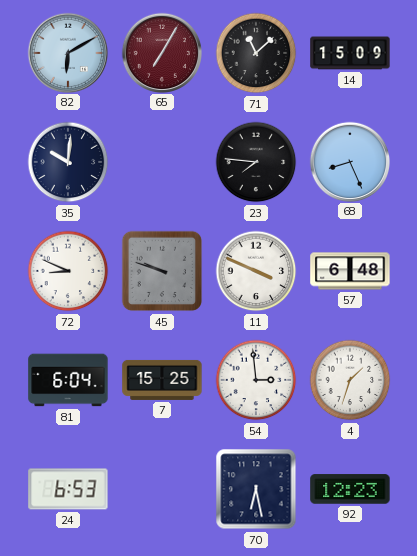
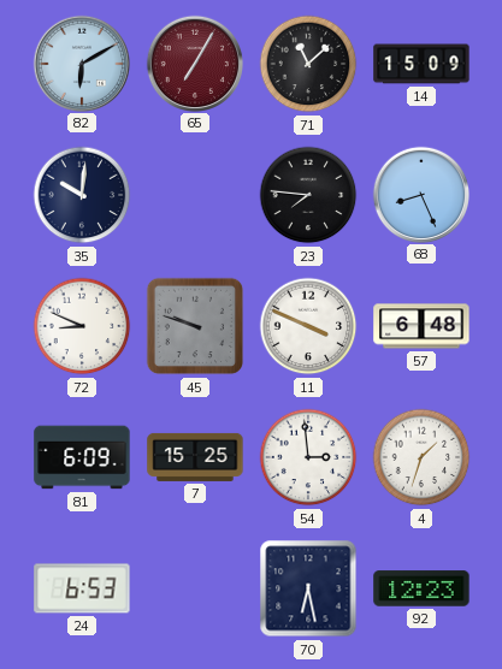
81: 6:04 -> 6:09 (82, 457)
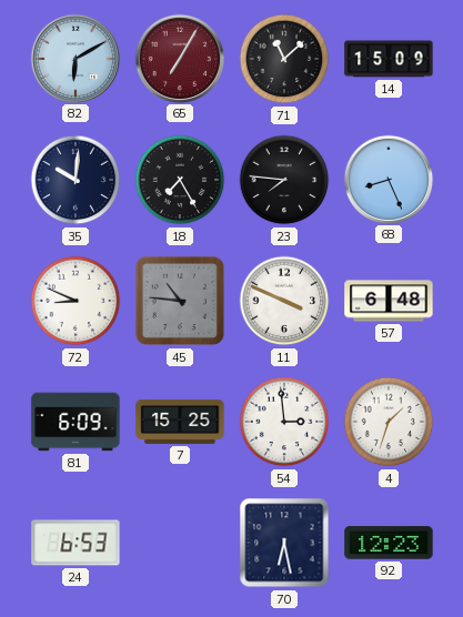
18: none -> 7:25 (180, 180)
45: 9:48 -> 10:46 (180, 301)
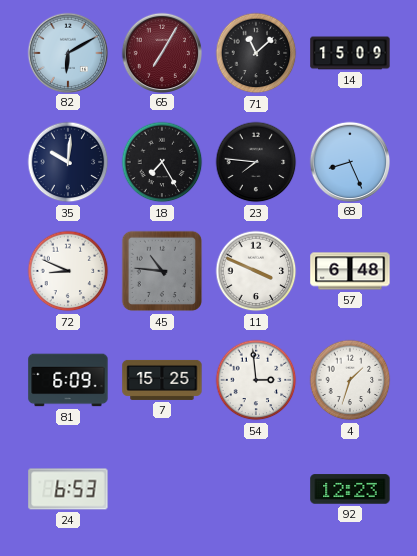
70: 6:28 -> none (284, 543)
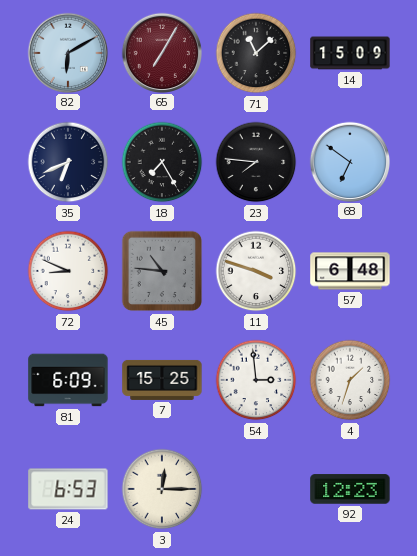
35: 10:01 -> 6:41 (68, 162)
68: 8:26 -> 6:51 (349, 161)
11: 3:49 -> 3:48 (256, 271)
3: none -> 12:15 (162, 489)
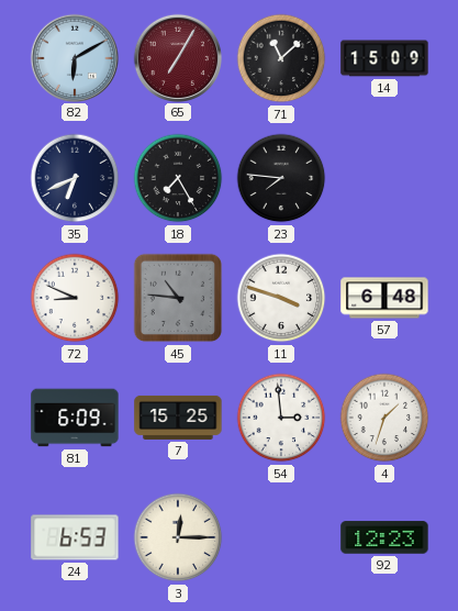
68: 6:51 -> none (349, 161)
